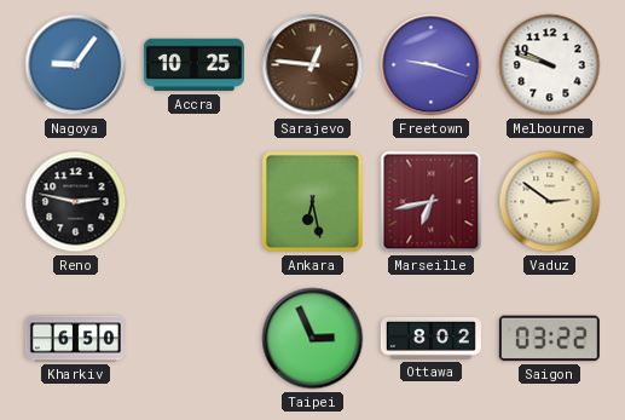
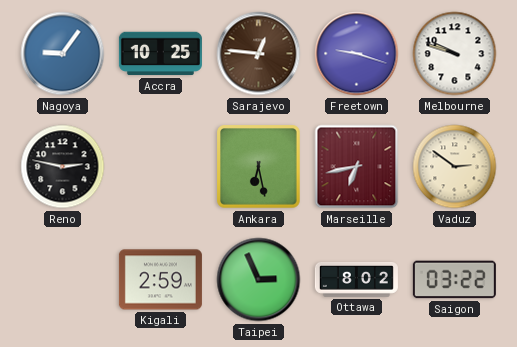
Kharkiv: 6:50 -> none (75, 339)
Kigali: none -> 2:59 (160, 280)
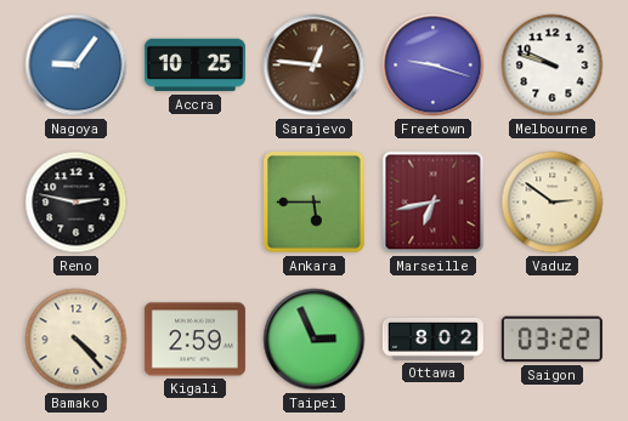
Ankara: 6:28 -> 5:45 (315, 203)
Bamako: none -> 4:23 (77, 340)
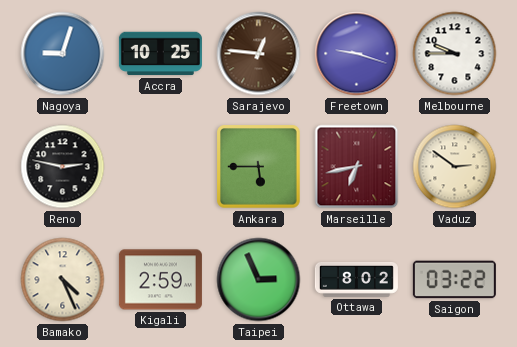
Nagoya: 9:06 -> 9:03 (63, 54)
Melbourne: 9:48 -> 9:45 (455, 54)
Bamako: 4:23 -> 4:26 (63, 280)
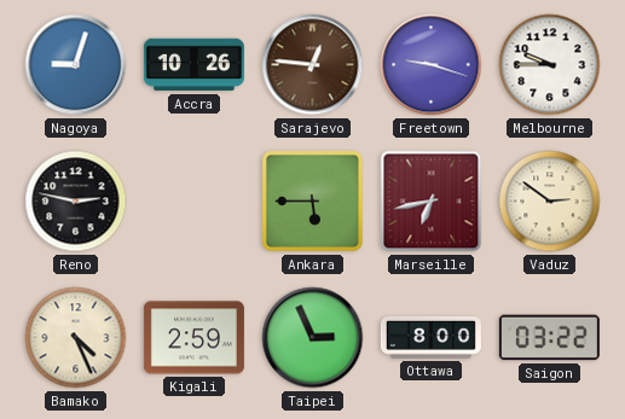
Accra: 10:25 -> 10:26 (193, 65)
Ottawa: 8:02 -> 8:00 (430, 337)
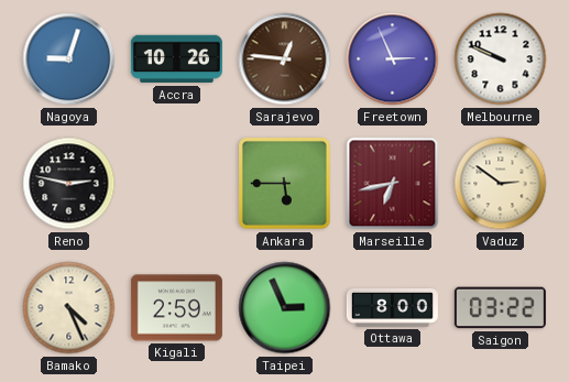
Freetown: 9:18 -> 2:56 (393, 59)
Melbourne: 9:45 -> 9:49 (501, 59)
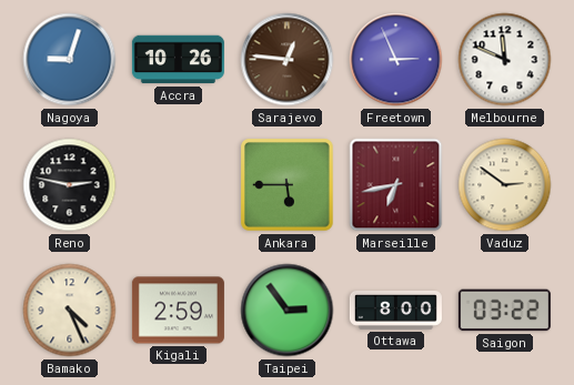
Melbourne: 9:49 -> 11:49 (505, 60)
Taipei: 2:56 -> 2:54 (288, 311)
